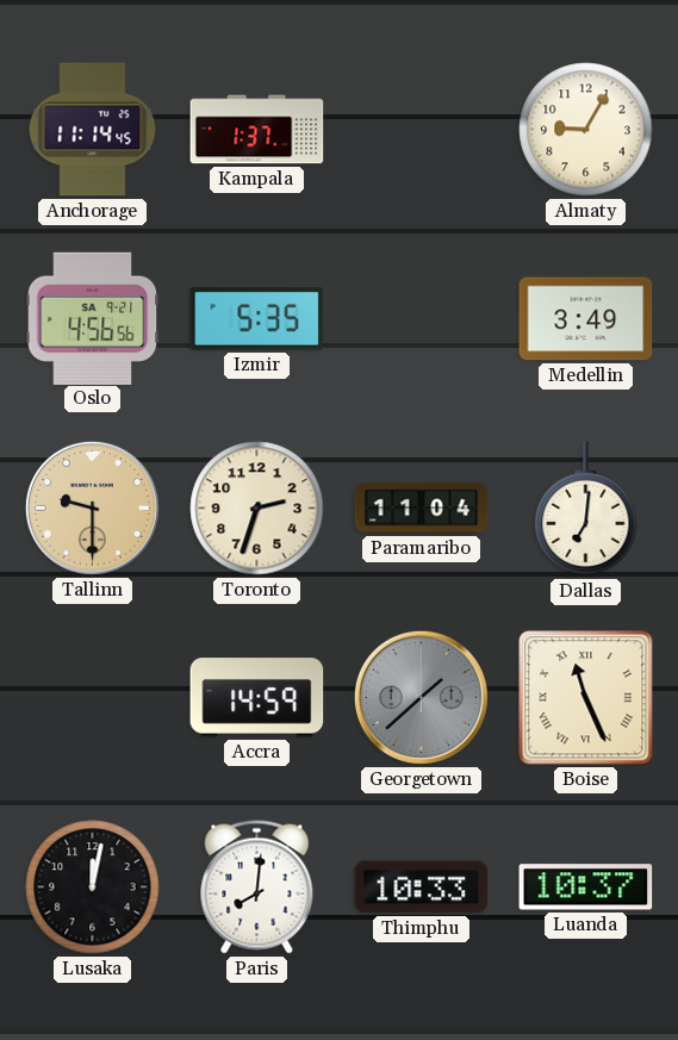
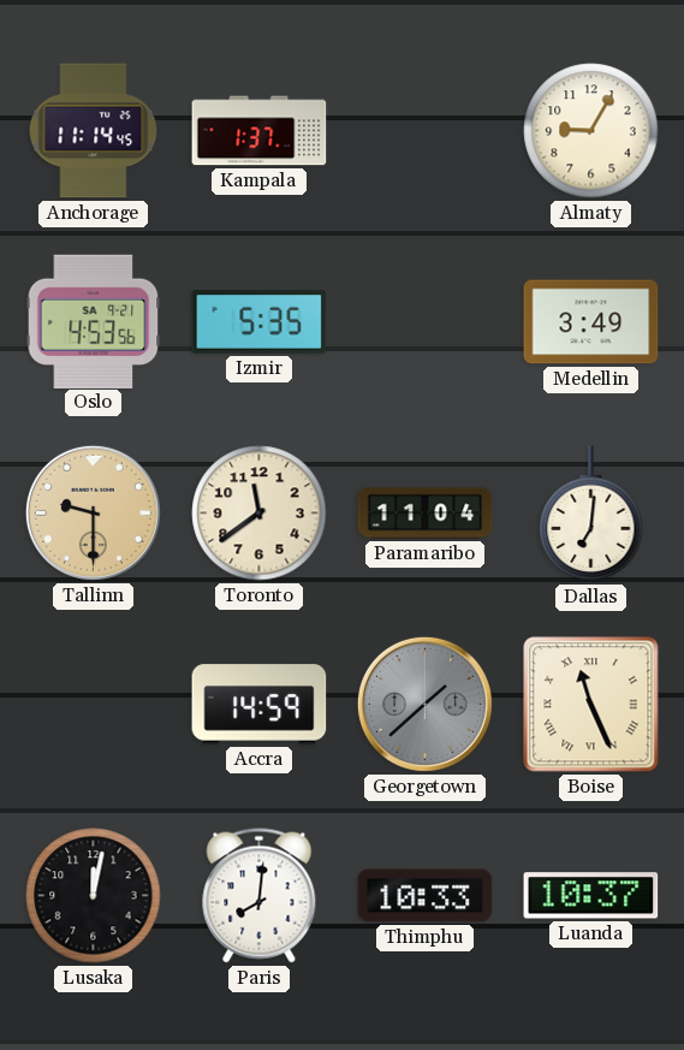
Oslo: 4:56 -> 4:53 (94, 321)
Toronto: 2:33 -> 11:39 (260, 514)
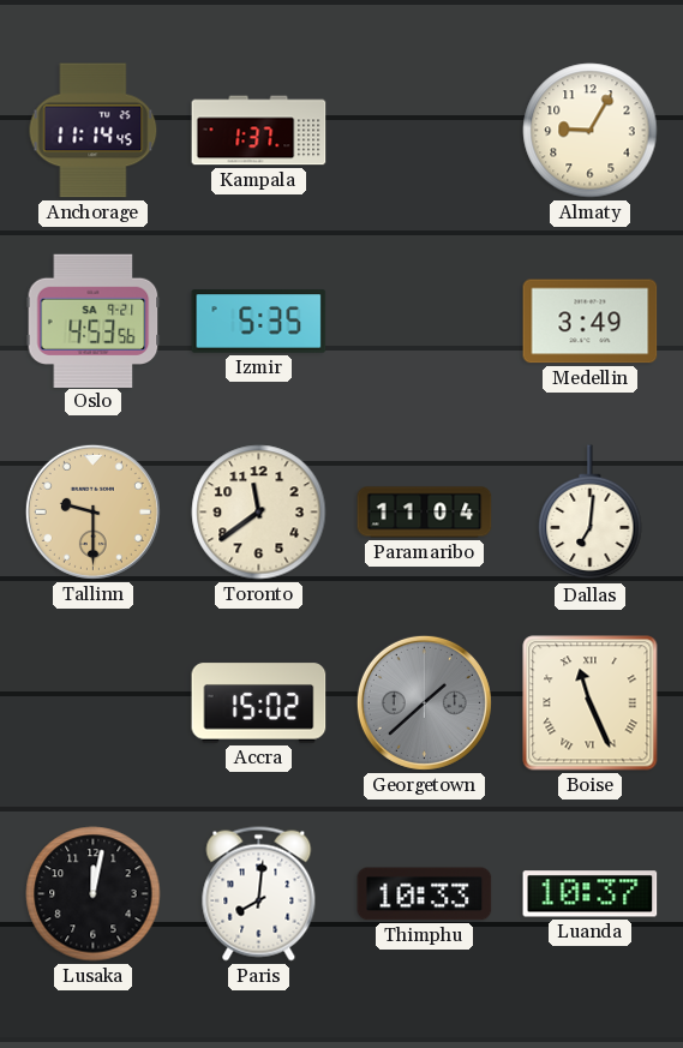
Accra: 14:59 -> 15:02 (259, 703)
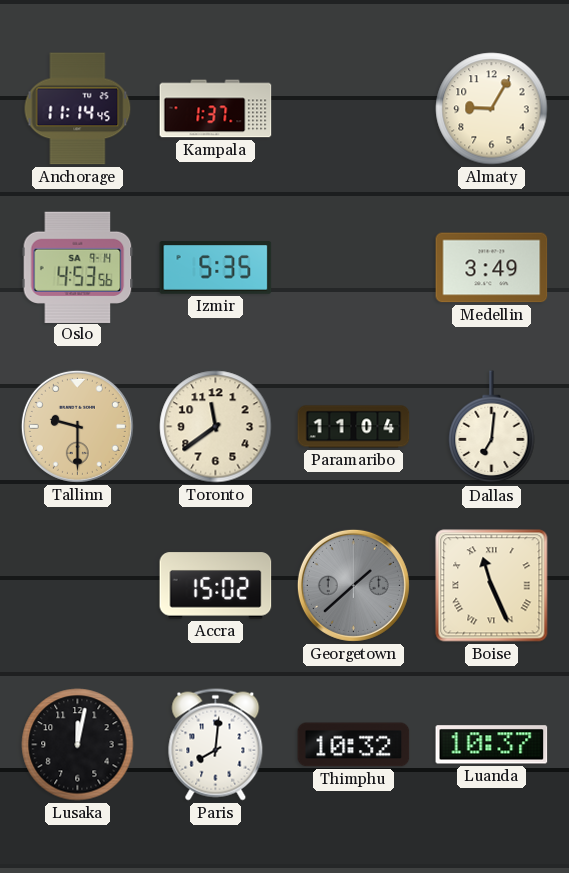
Oslo date: SA 9-21 -> SA 9-14 (78, 267)
Thimphu: 10:33 -> 10:32 (354, 745)
